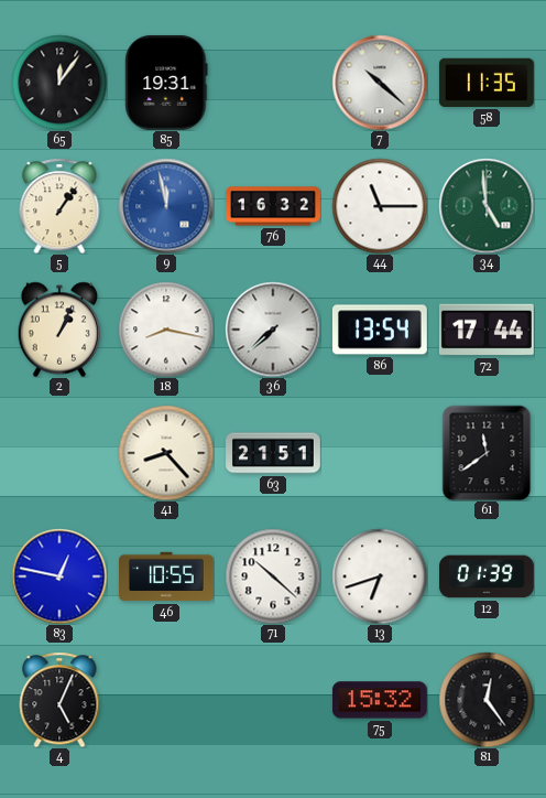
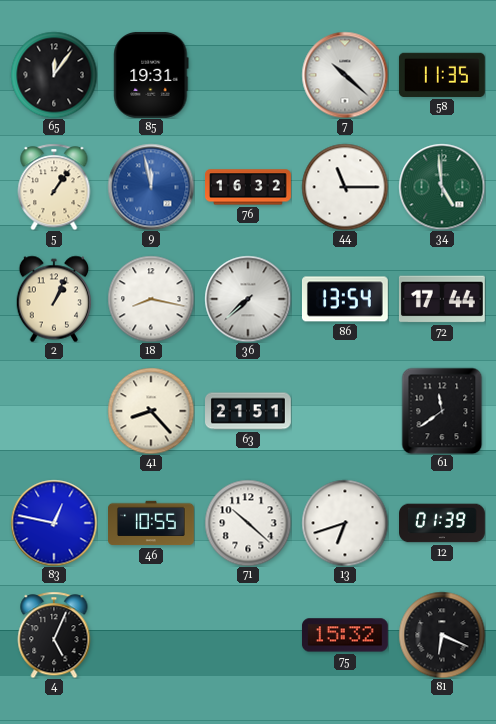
81: 12:24 -> 6:19 (442, 635)
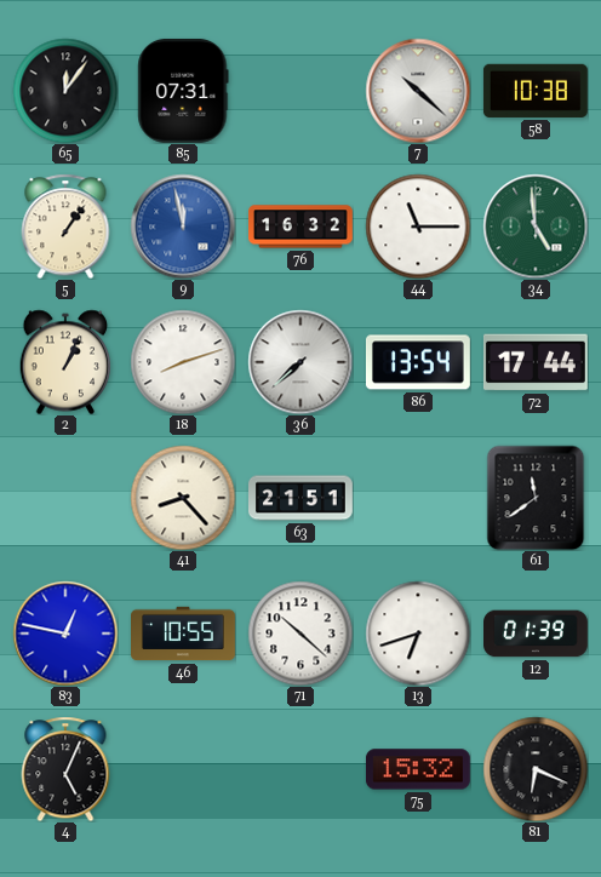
85: 19:31 -> 07:31 (183, 91)
58: 11:35 -> 10:38 (536, 91)
18: 8:17 -> 8:12 (183, 362)
